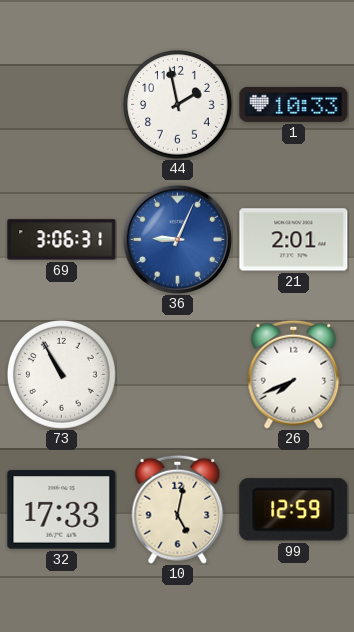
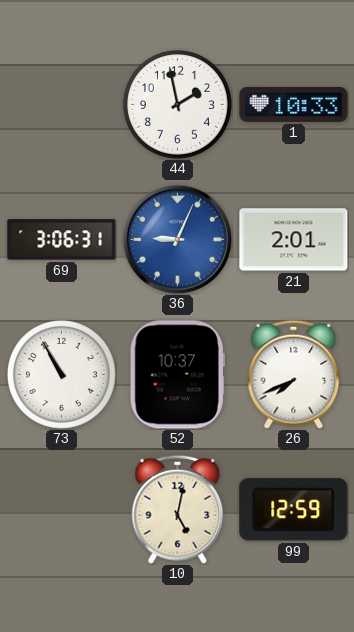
52: none -> 10:37 (177, 375)
32: 17:33 -> none (62, 510)
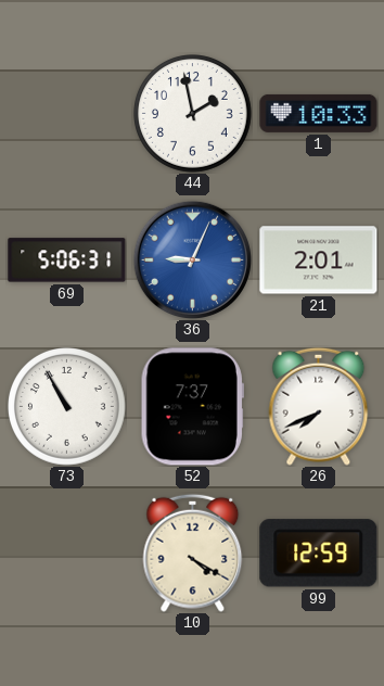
69: 3:06 -> 5:06 (67, 261)
52: 10:37 -> 7:37 (192, 407)
10: 5:02 -> 4:20 (193, 552)
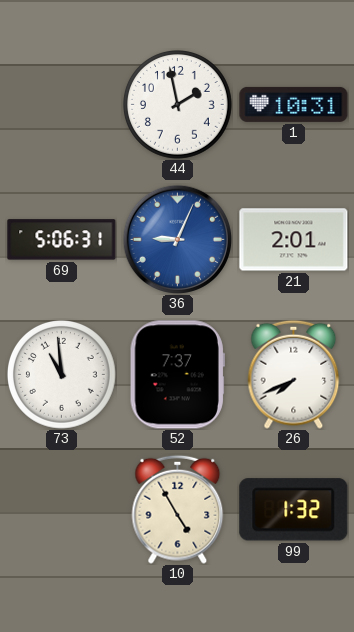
1: 10:33 -> 10:31 (294, 104)
73: 10:55 -> 10:59 (62, 375)
10: 4:20 -> 4:55 (178, 509)
99: 12:59 -> 1:32 (294, 510)
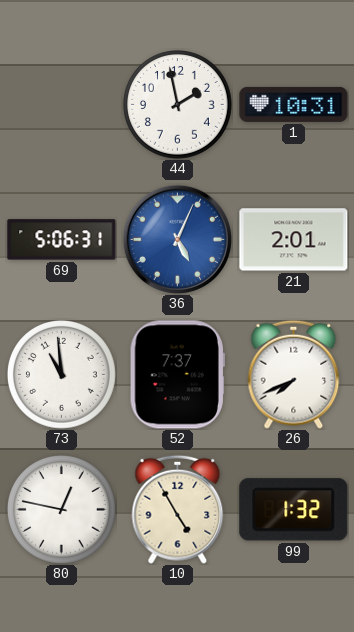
36: 9:04 -> 5:04 (177, 239)
80: none -> 12:47 (62, 510)
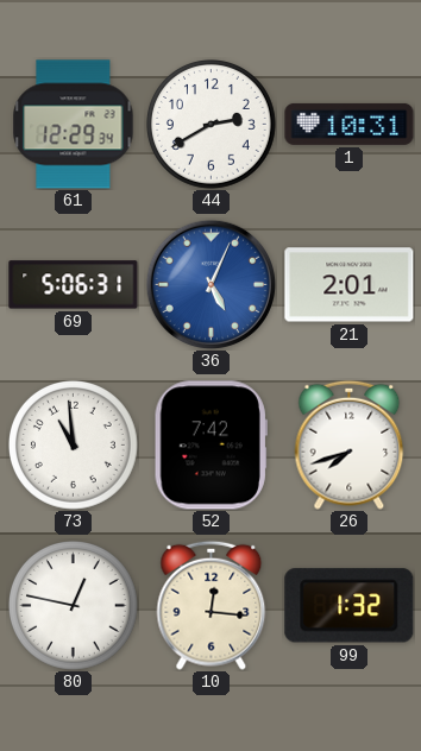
61: none -> 12:29 (74, 125)
44: 1:58 -> 2:40 (212, 125)
52: 7:37 -> 7:42 (211, 446)
26: 7:41 -> 7:42 (350, 444)
10: 4:55 -> 12:16 (212, 605)
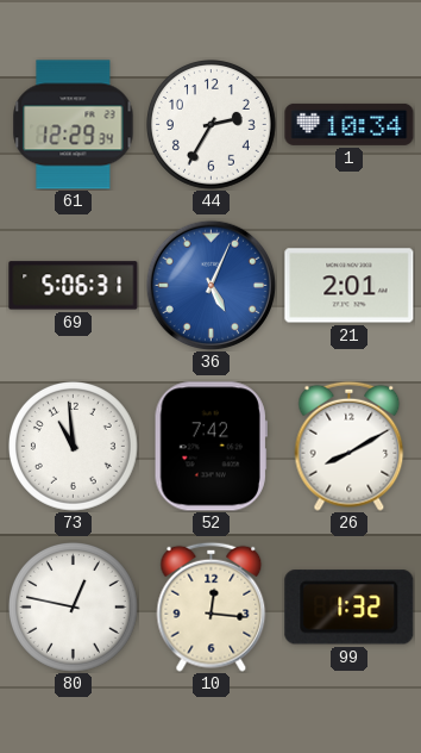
44: 2:40 -> 2:35 (212, 125)
1: 10:31 -> 10:34 (350, 124)
26: 7:42 -> 8:10 (350, 446)
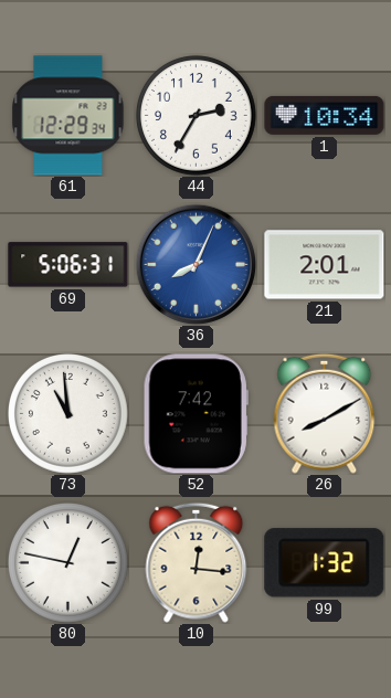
36: 5:04 -> 8:04 (196, 264)
